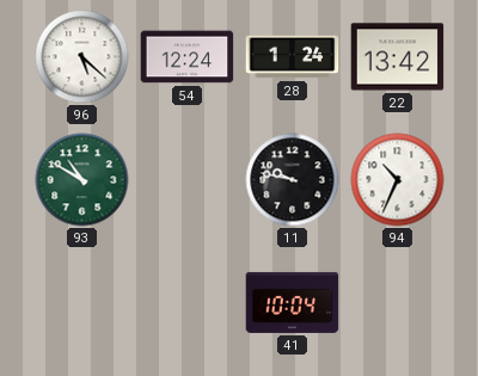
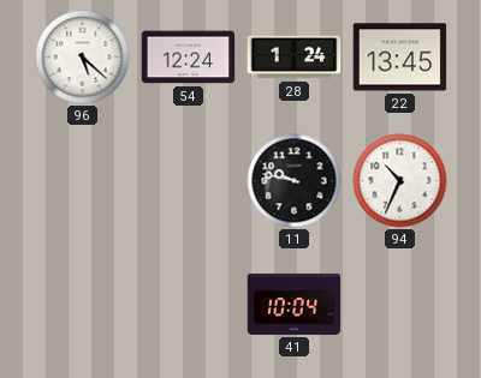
22: 13:42 -> 13:45 (400, 58)
93: 10:50 -> none (82, 180)
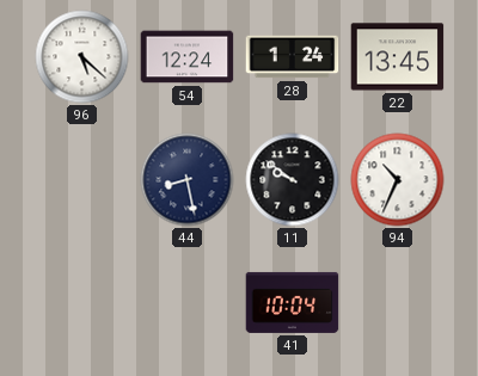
44: none -> 8:28 (188, 180)
11: 9:47 -> 9:51 (293, 180)
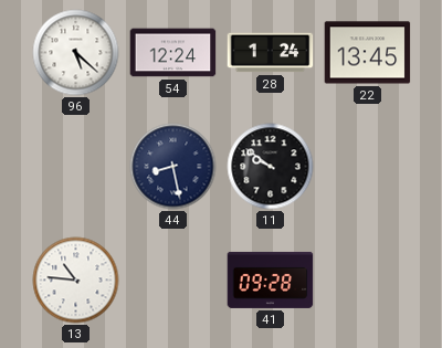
94: 10:34 -> none (398, 180)
13: none -> 10:46 (76, 281)
41: 10:04 -> 09:28 (271, 280)
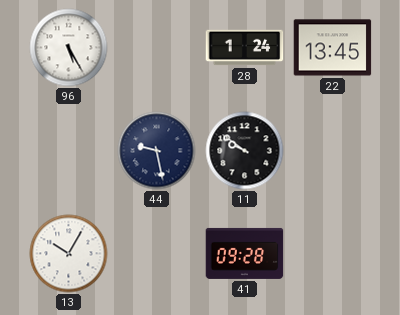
96: 5:22 -> 5:25 (69, 48)
54: 12:24 -> none (173, 53)
44: 8:28 -> 9:28 (157, 151)
13: 10:46 -> 10:05 (69, 254)
